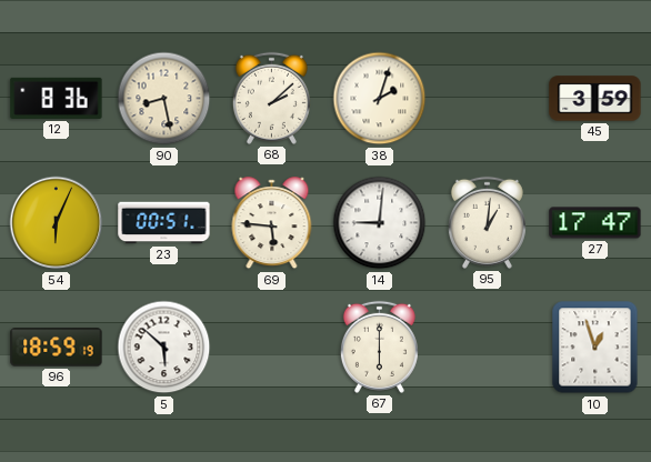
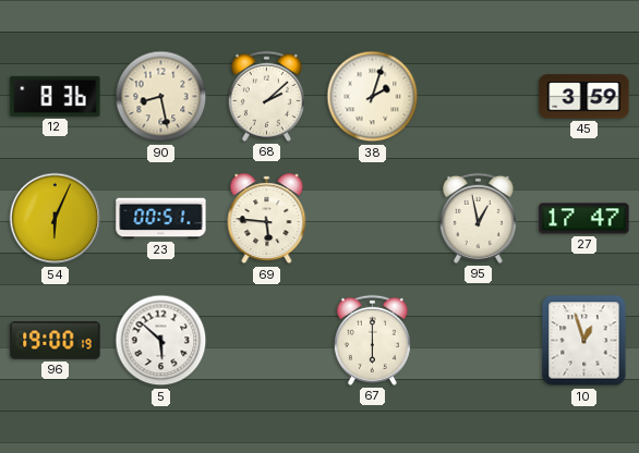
14: 9:01 -> none (380, 223)
95: 1:01 -> 12:58 (478, 218)
96: 18:59 -> 19:00 (56, 341)
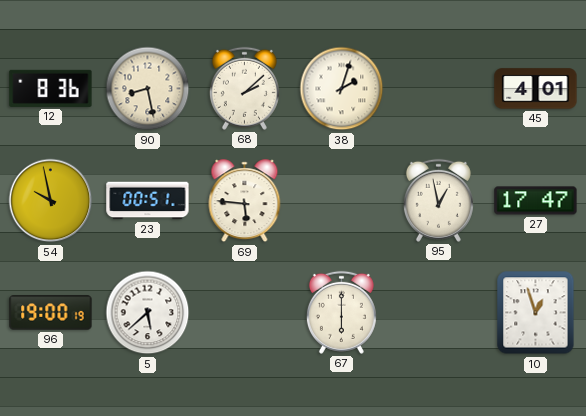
45: 3:59 -> 4:01 (536, 89)
54: 6:04 -> 9:58 (51, 201)
5: 5:52 -> 5:38 (148, 313)
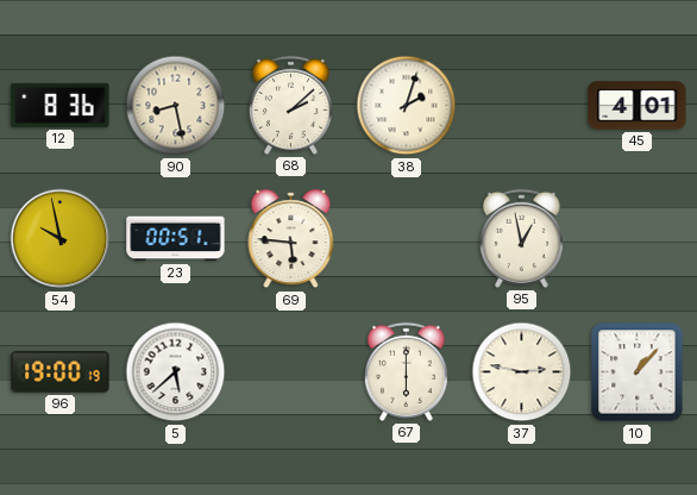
27: 17:47 -> none (536, 201)
37: none -> 2:47 (522, 372)
10: 12:57 -> 1:07 (638, 372)
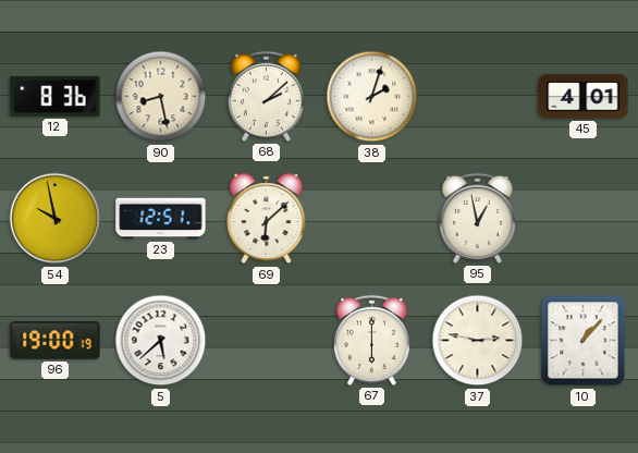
23: 00:51 -> 12:51 (161, 219)
69: 5:46 -> 6:08 (267, 219)
